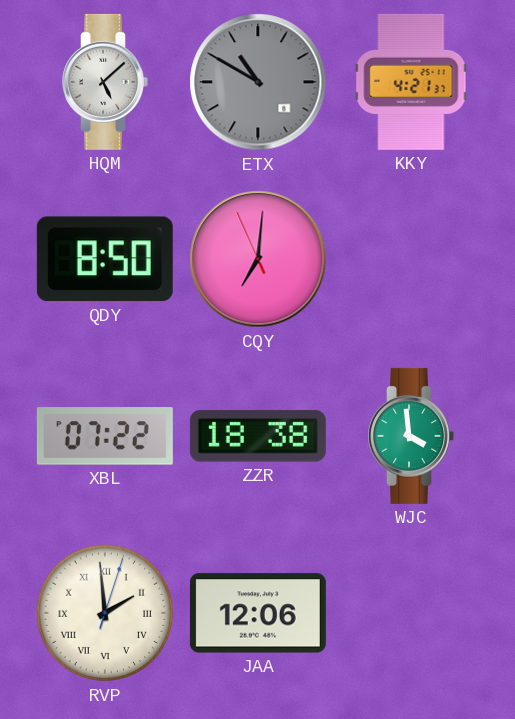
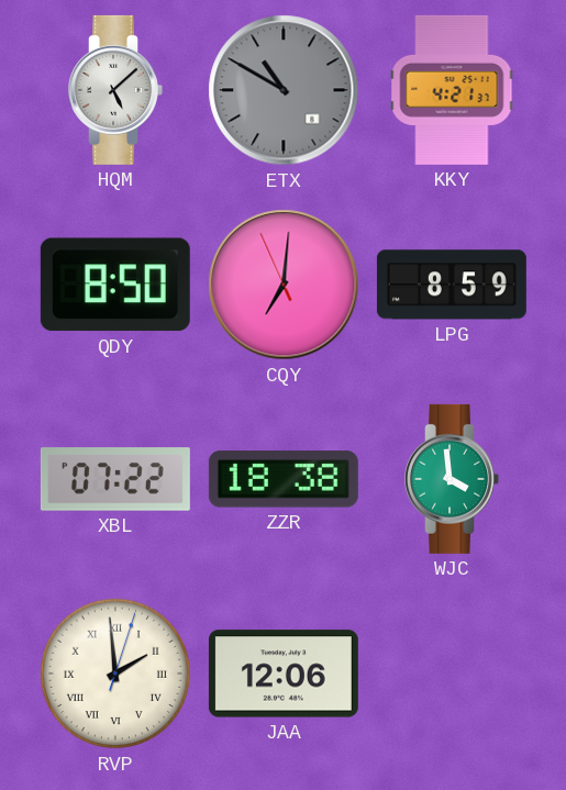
LPG: none -> 8:59 (452, 285)
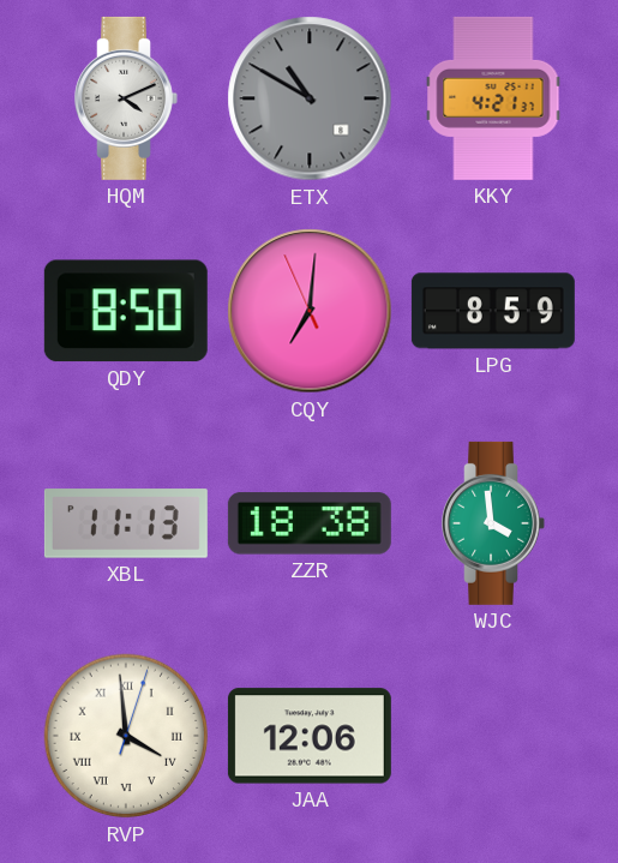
HQM: 5:08 -> 4:11 (126, 98)
XBL: 07:22 -> 11:13 (126, 523)
RVP: 1:59 -> 3:59 (126, 736)
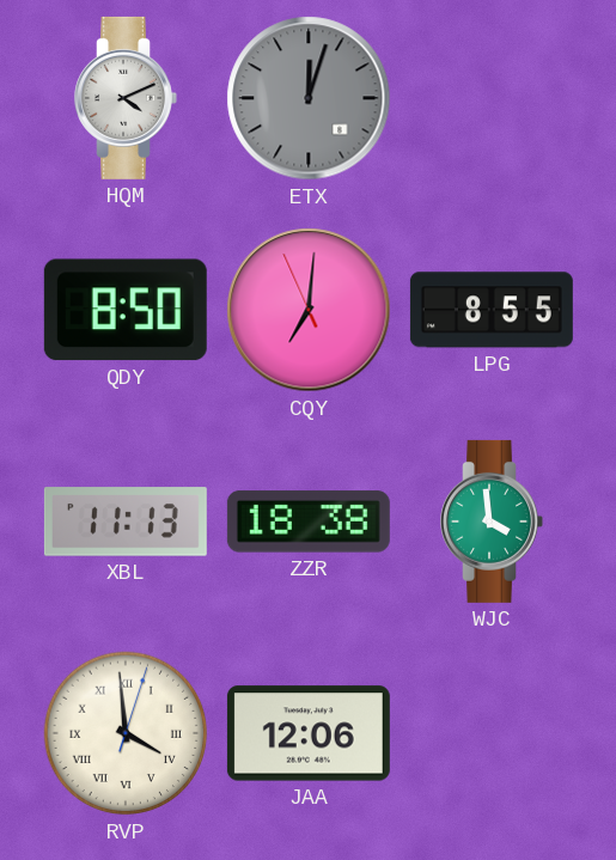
ETX: 10:50 -> 12:03 (309, 98)
KKY: 4:21 -> none (493, 98)
LPG: 8:59 -> 8:55 (492, 310)
